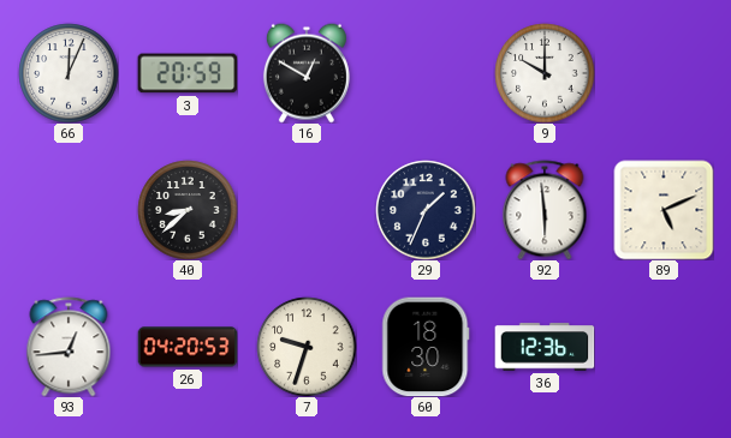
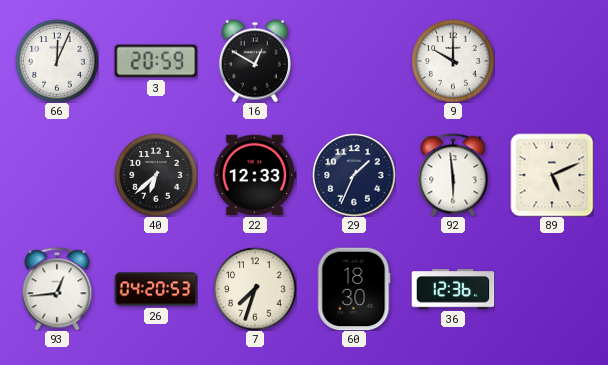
40: 8:38 -> 6:38 (156, 175)
22: none -> 12:33 (255, 175)
7: 9:33 -> 7:33 (255, 289)
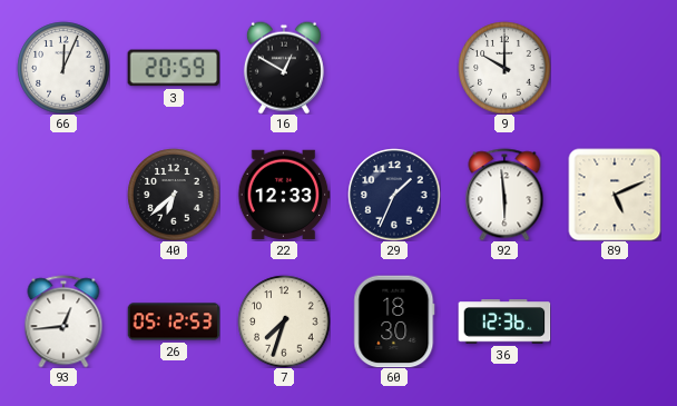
26: 04:20 -> 05:12 (174, 321)
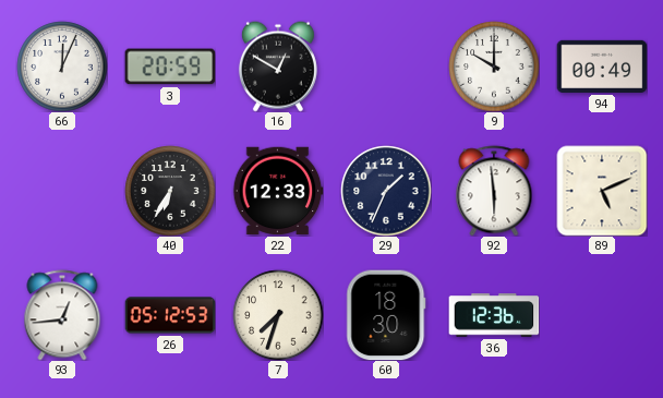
94: none -> 00:49 (602, 67)
40: 6:38 -> 6:35 (170, 191)
